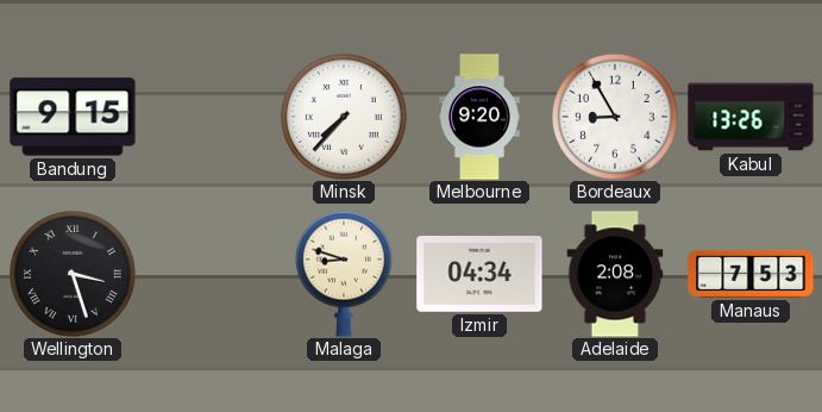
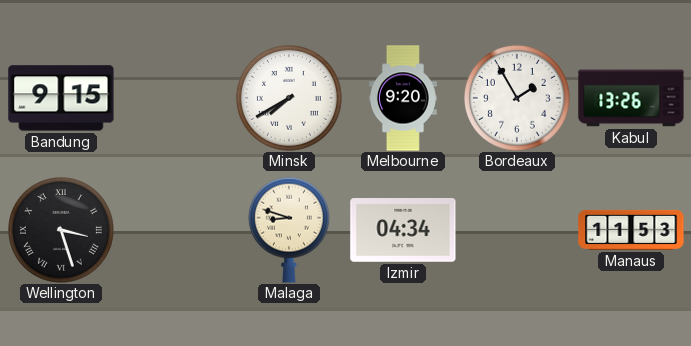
Minsk: 7:37 -> 7:40 (289, 98)
Bordeaux: 8:55 -> 1:55 (517, 98)
Adelaide: 2:08 -> none (615, 274)
Manaus: 7:53 -> 11:53 (631, 230)
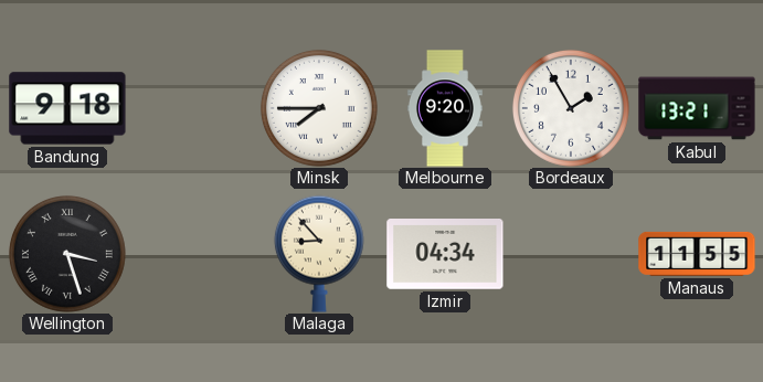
Bandung: 9:15 -> 9:18 (67, 108)
Minsk: 7:40 -> 7:45 (319, 108)
Kabul: 13:26 -> 13:21 (697, 108)
Malaga: 8:48 -> 8:53 (319, 254)
Manaus: 11:53 -> 11:55 (697, 254)
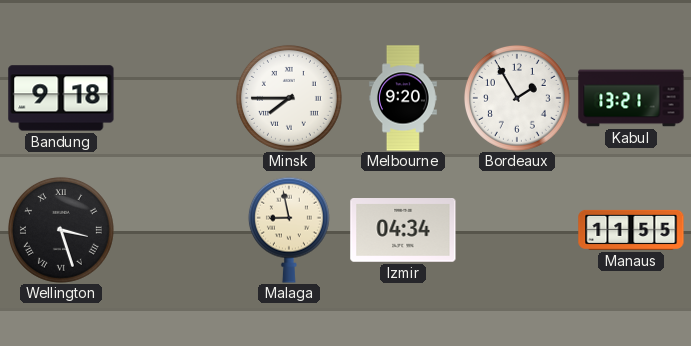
Malaga: 8:53 -> 8:58 (289, 230)
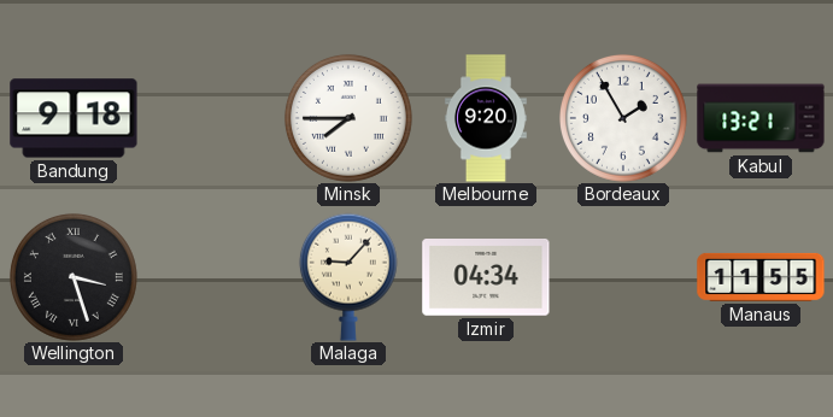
Malaga: 8:58 -> 9:07 (348, 277)
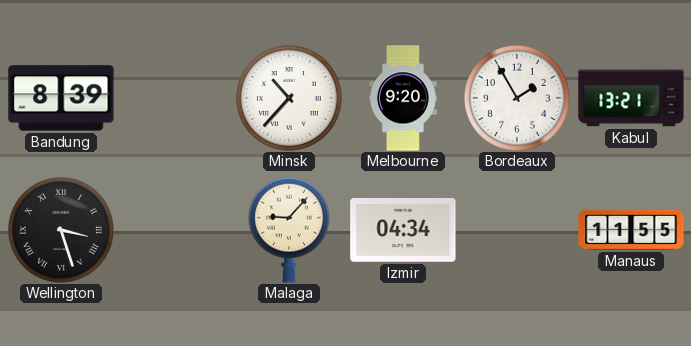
Bandung: 9:18 -> 8:39 (61, 98)
Minsk: 7:45 -> 10:37 (289, 98)
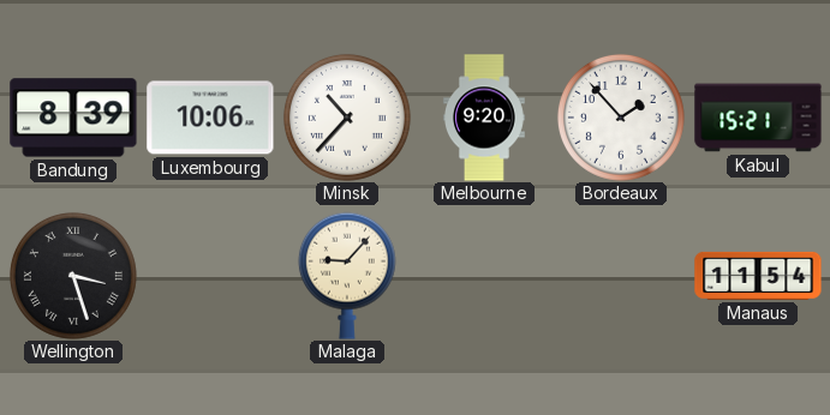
Luxembourg: none -> 10:06 (210, 118)
Bordeaux: 1:55 -> 1:53 (621, 118)
Kabul: 13:21 -> 15:21 (758, 118)
Izmir: 04:34 -> none (403, 231)
Manaus: 11:55 -> 11:54 (758, 276)
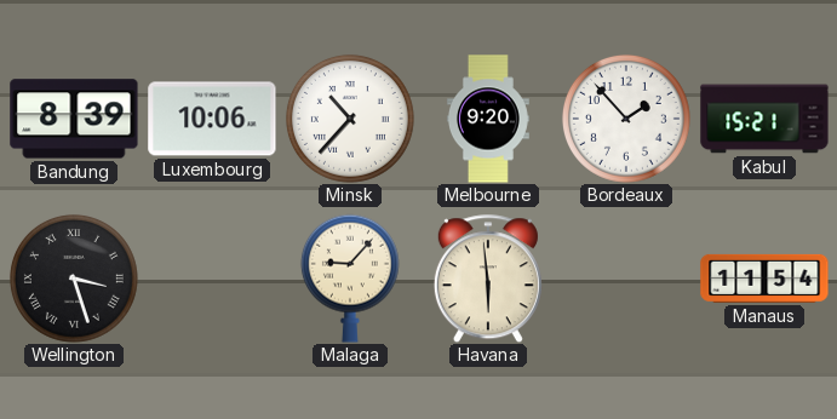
Havana: none -> 5:59 (488, 279)
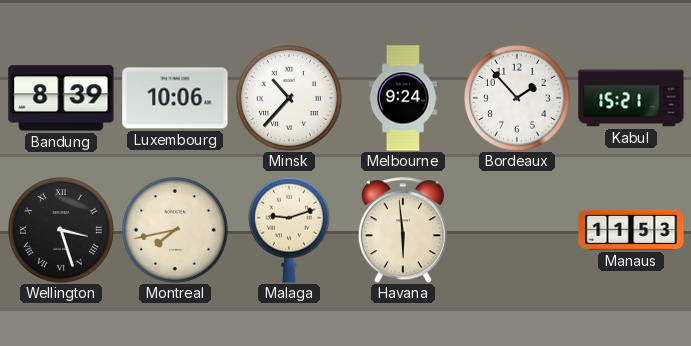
Melbourne: 9:20 -> 9:24 (403, 98)
Montreal: none -> 7:43 (175, 230)
Malaga: 9:07 -> 9:12 (289, 230)
Manaus: 11:54 -> 11:53 (631, 230)
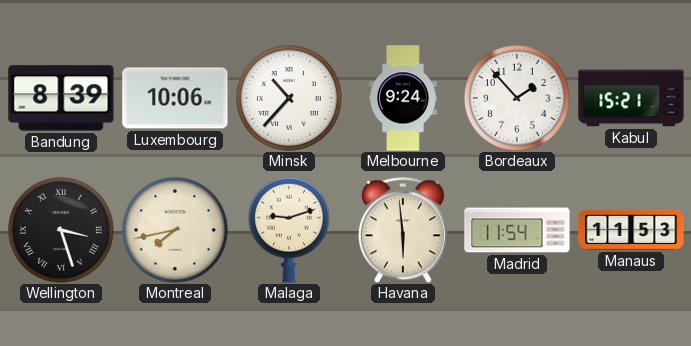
Madrid: none -> 11:54 (517, 230)
